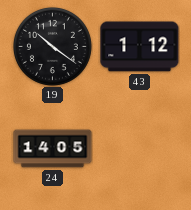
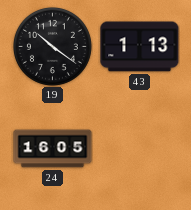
43: 1:12 -> 1:13 (140, 47)
24: 14:05 -> 16:05 (53, 149)
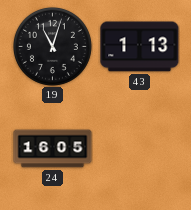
19: 10:21 -> 11:03 (52, 46)
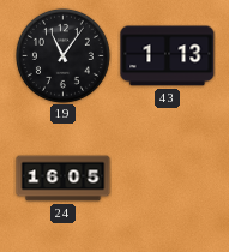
19: 11:03 -> 11:06 (62, 55)
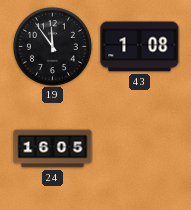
19: 11:06 -> 11:54 (52, 46)
43: 1:13 -> 1:08 (140, 47)
